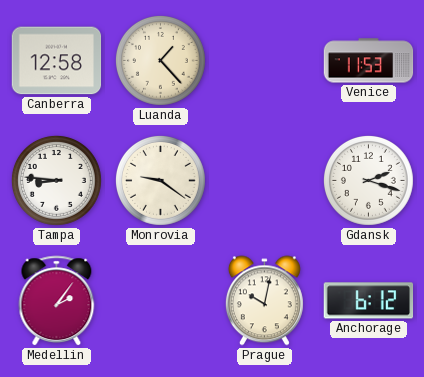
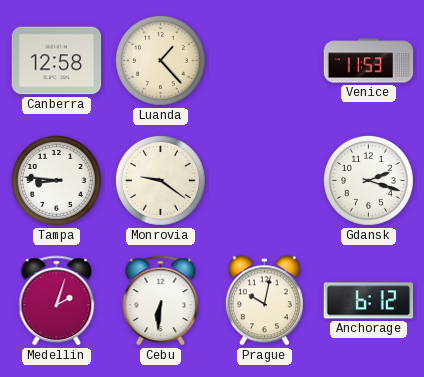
Medellin: 2:06 -> 2:03 (57, 301)
Cebu: none -> 6:31 (161, 301)
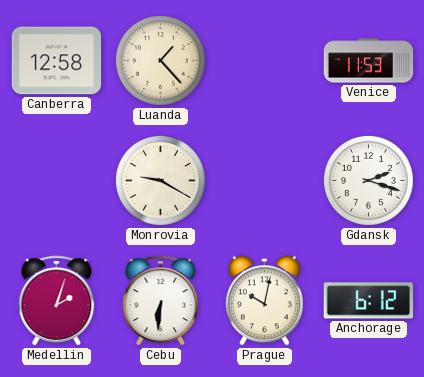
Tampa: 8:46 -> none (56, 180)
Monrovia: 9:21 -> 9:20 (160, 180)
